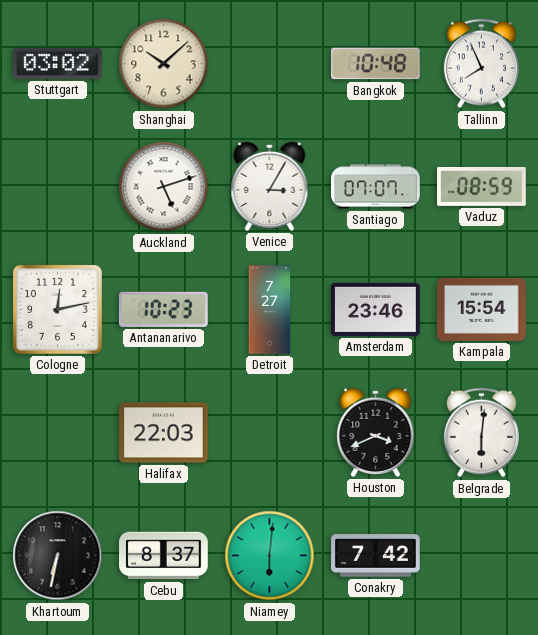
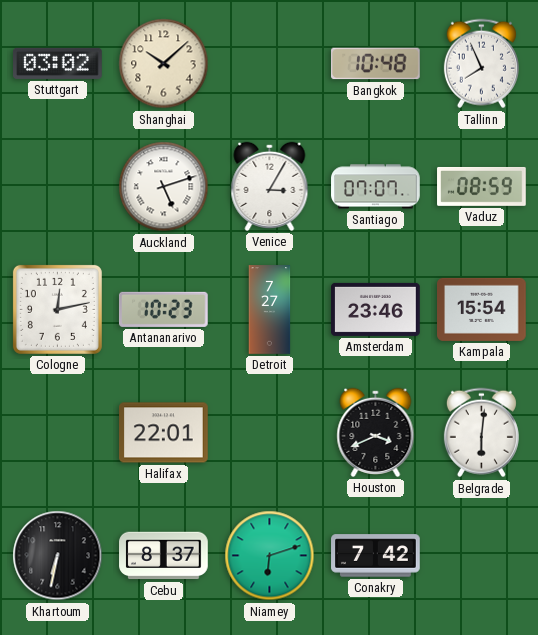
Halifax: 22:03 -> 22:01 (164, 433)
Niamey: 6:01 -> 6:12 (270, 556)
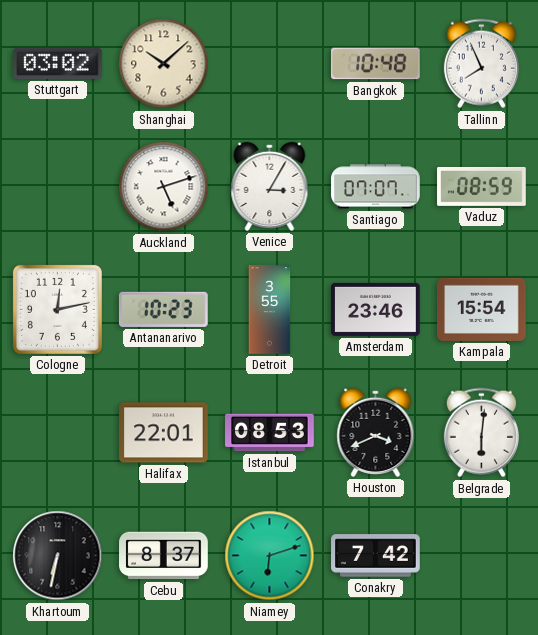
Detroit: 7:27 -> 3:55 (270, 310)
Istanbul: none -> 08:53 (270, 433)
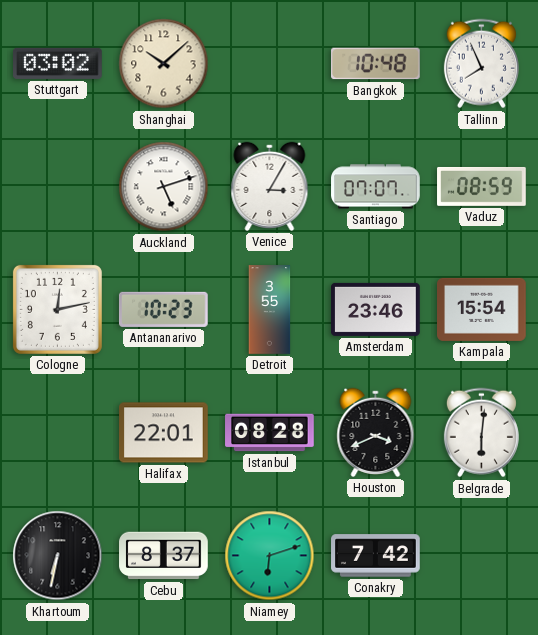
Istanbul: 08:53 -> 08:28 (270, 433)
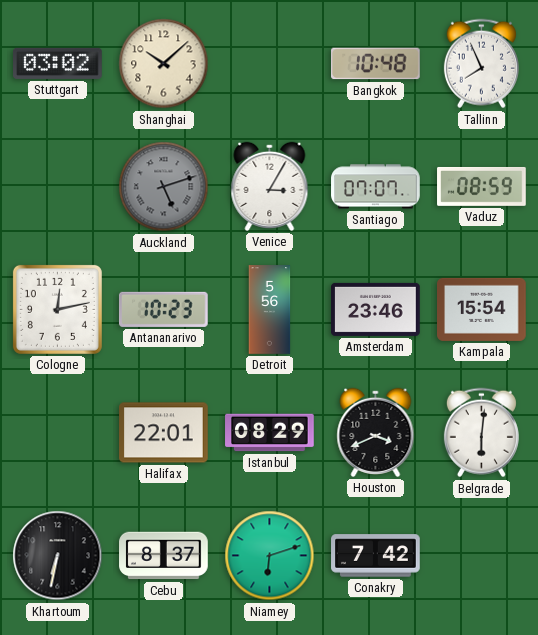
Auckland dial: white -> grey (164, 187)
Detroit: 3:55 -> 5:56 (270, 310)
Istanbul: 08:28 -> 08:29 (270, 433)
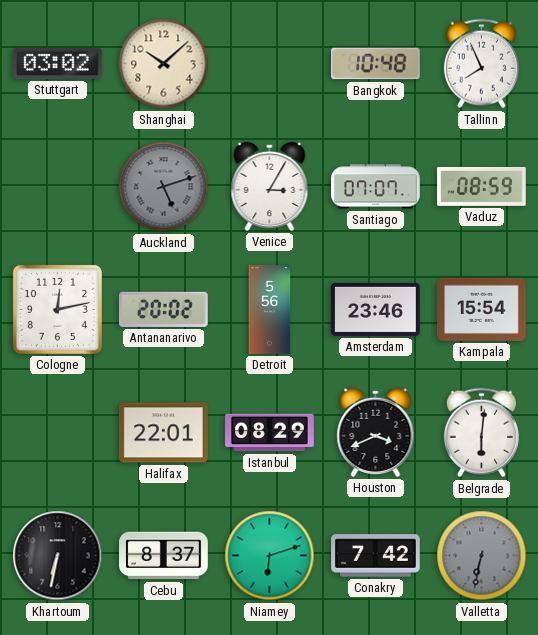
Antananarivo: 10:23 -> 20:02 (164, 309)
Valletta: none -> 6:32 (482, 556)
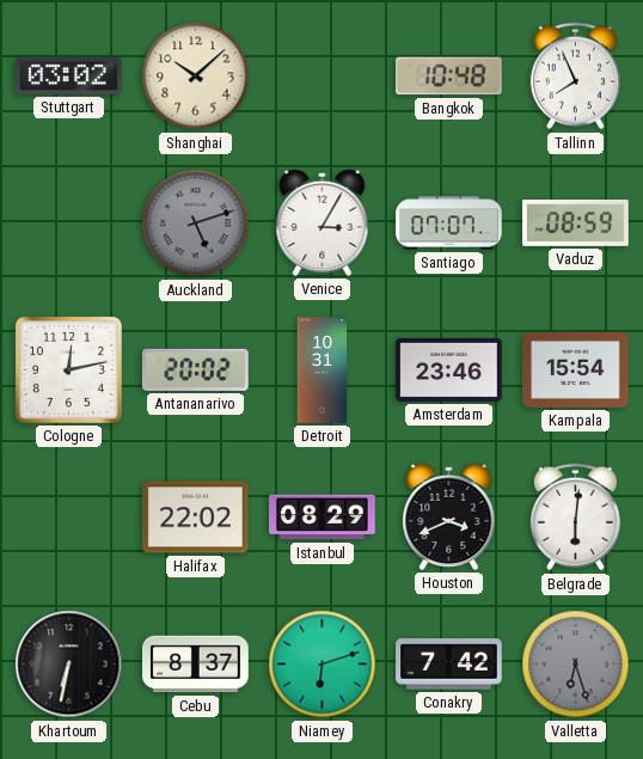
Detroit: 5:56 -> 10:31 (323, 371)
Halifax: 22:01 -> 22:02 (196, 518)
Valletta: 6:32 -> 6:27 (576, 665)
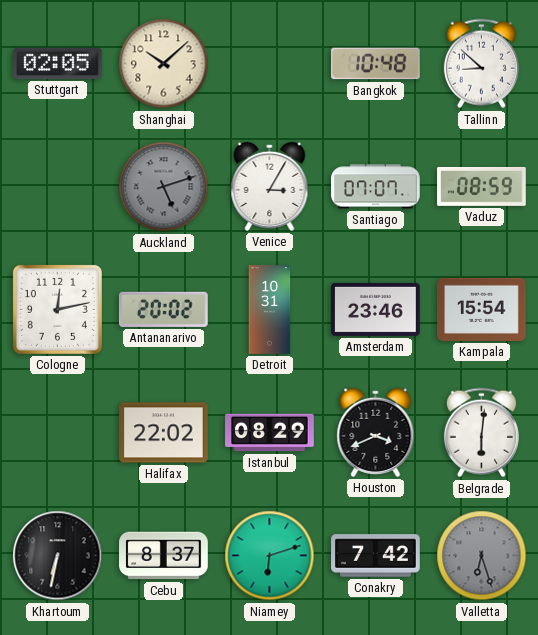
Stuttgart: 03:02 -> 02:05 (58, 63)
Tallinn: 7:56 -> 8:52 (481, 64)
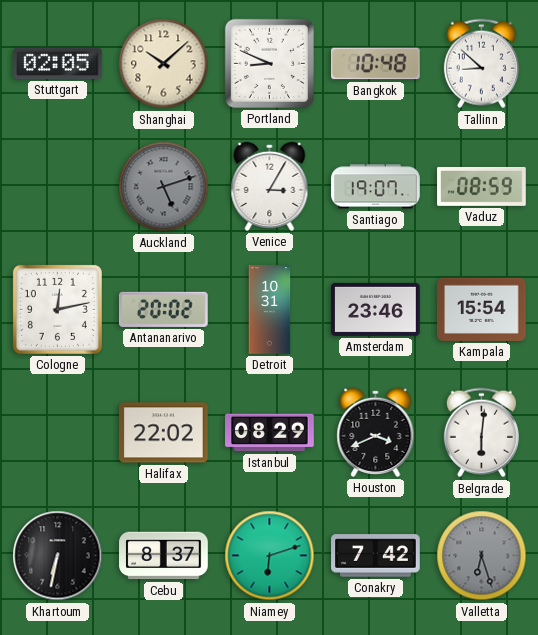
Portland: none -> 8:49 (269, 63)
Santiago: 07:07 -> 19:07 (376, 187)
